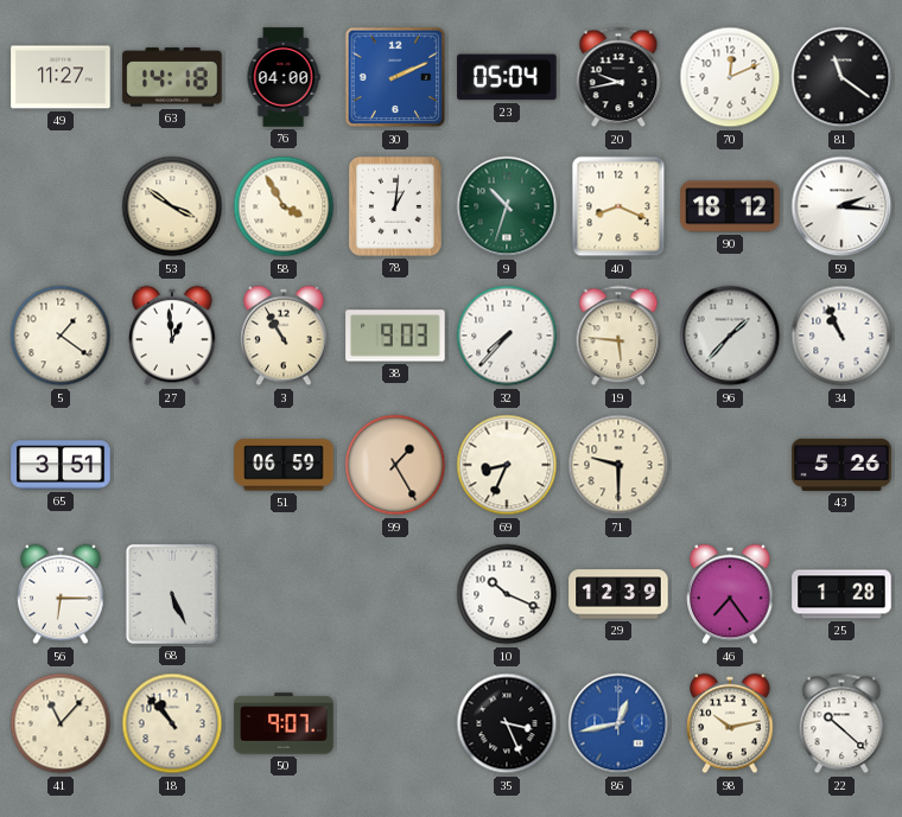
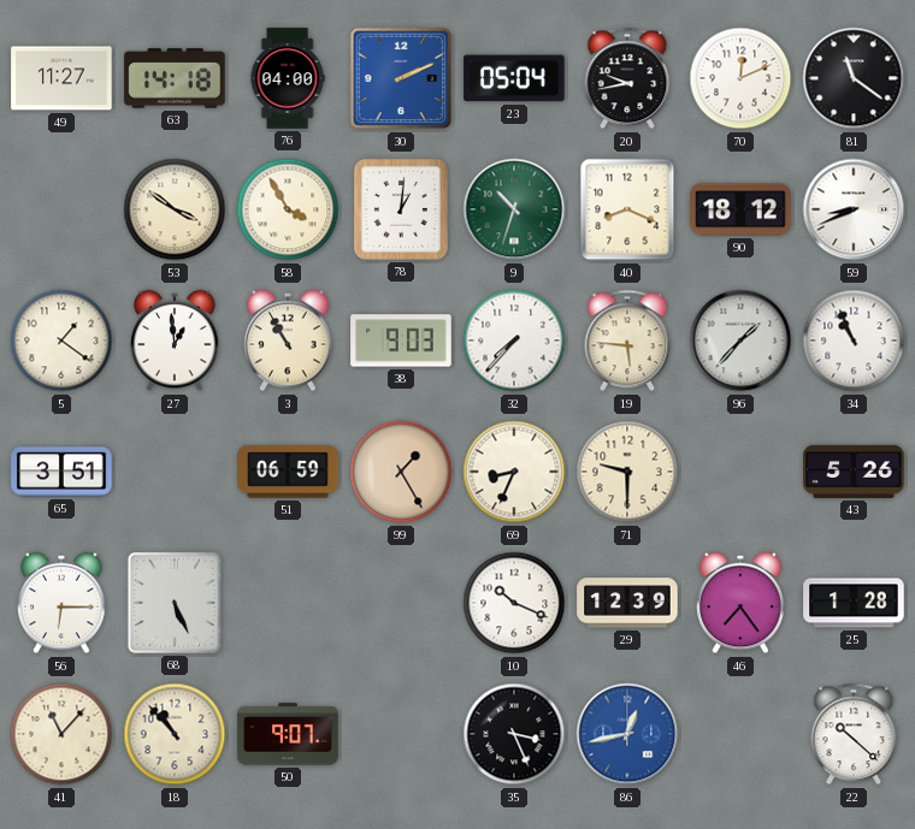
59: 2:16 -> 8:41 (854, 209)
98: 10:13 -> none (730, 723)
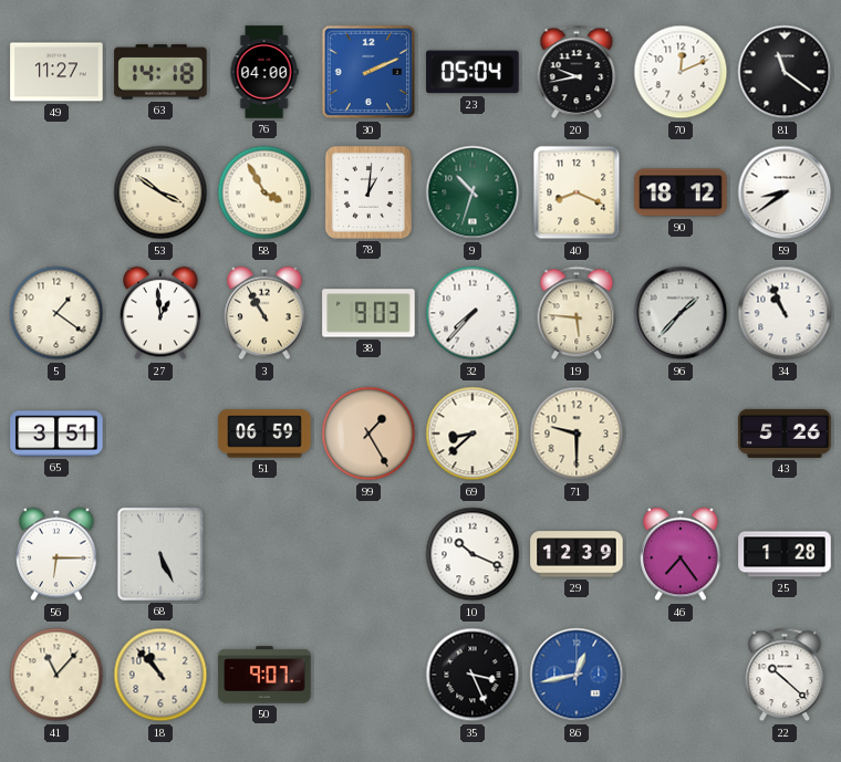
59: 8:41 -> 8:39 (785, 192)
69: 8:34 -> 8:38 (473, 434)
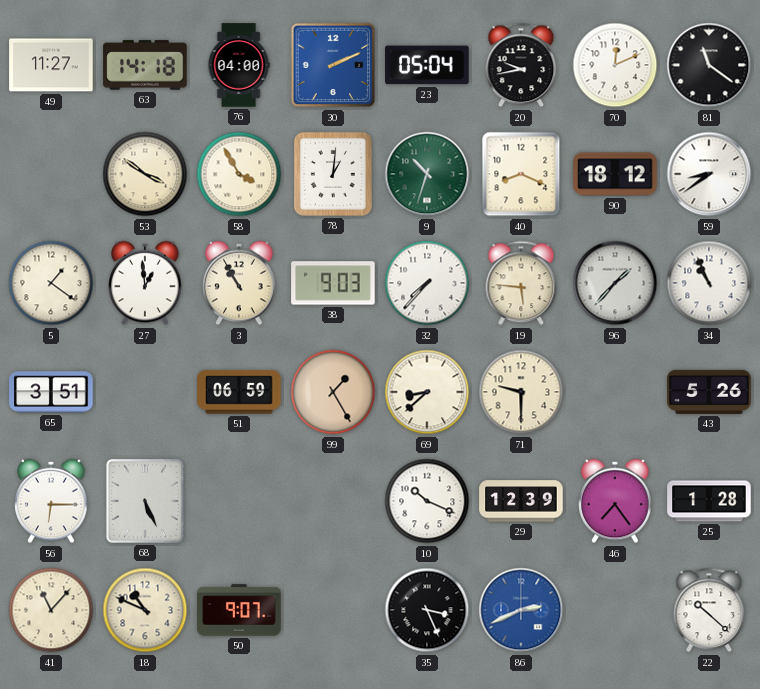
18: 10:53 -> 10:49 (145, 610)
86: 12:43 -> 2:41 (521, 610)
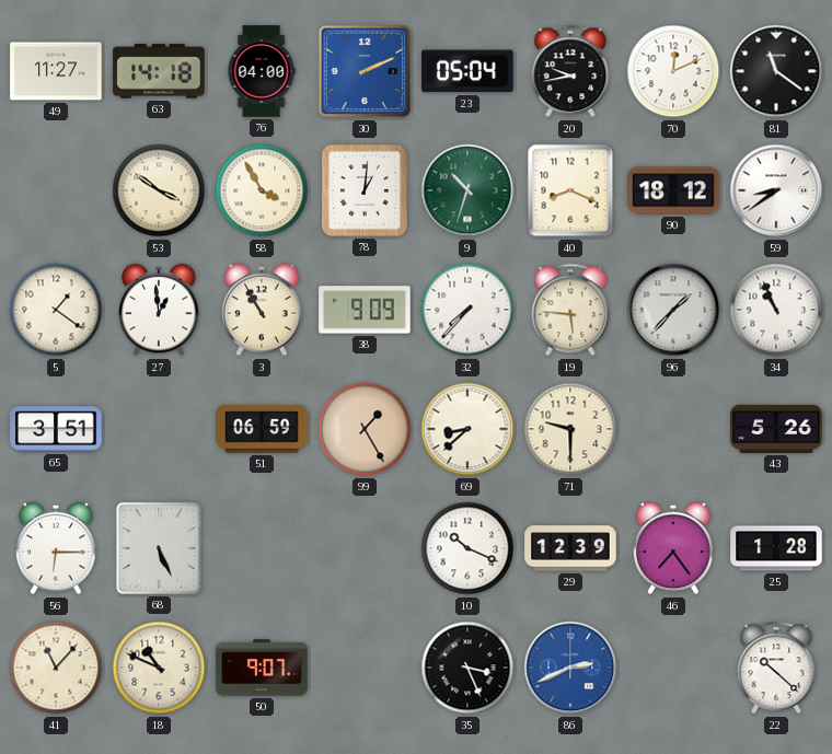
38: 9:03 -> 9:09 (365, 310)
